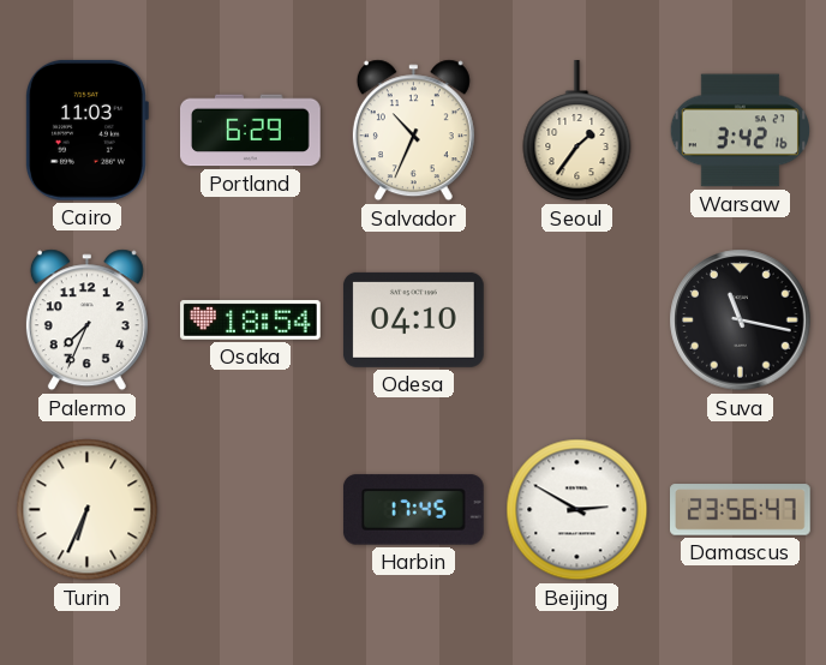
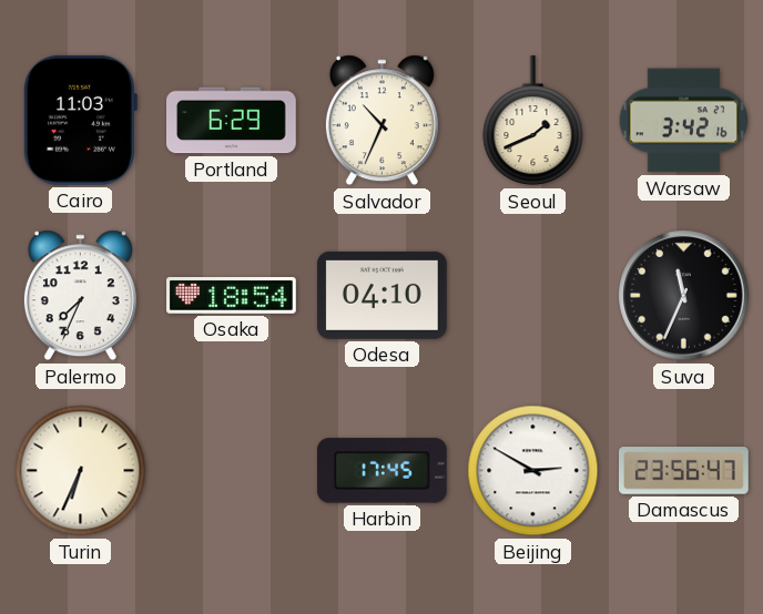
Seoul: 1:36 -> 1:41 (533, 122)
Suva: 11:17 -> 11:34 (684, 296)
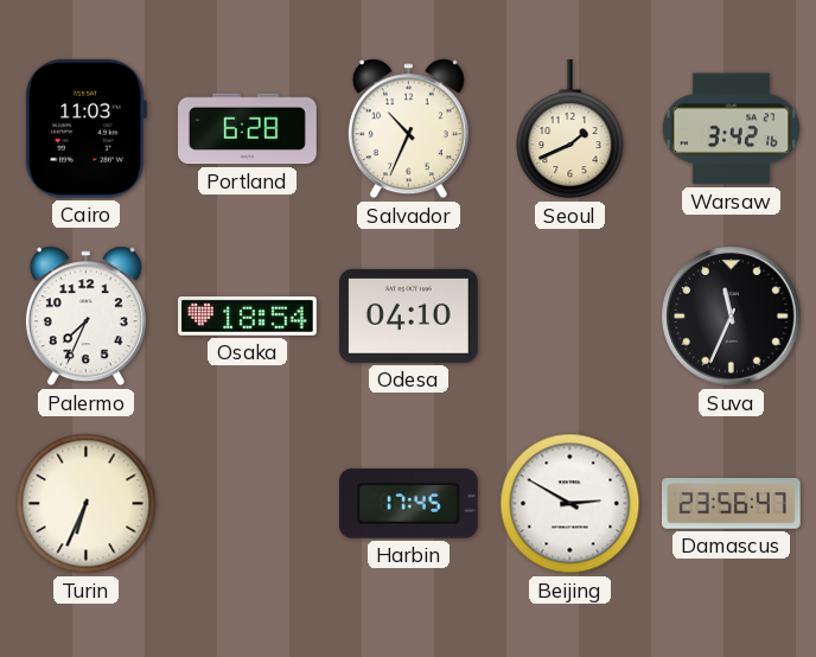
Portland: 6:29 -> 6:28 (248, 129)
